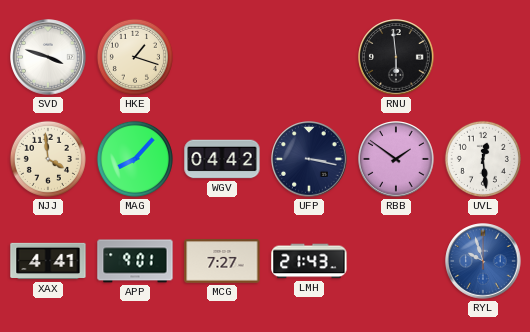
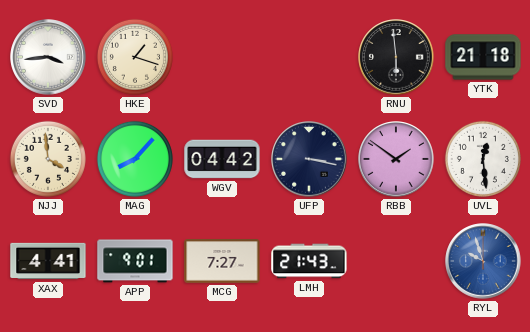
SVD: 3:48 -> 3:44 (48, 57)
YTK: none -> 21:18 (483, 57)
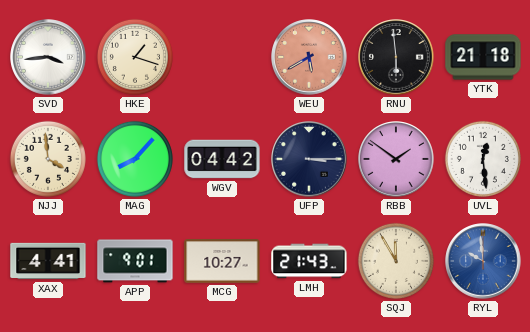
WEU: none -> 5:40 (309, 57)
UFP: 3:17 -> 3:15 (309, 159)
MCG: 7:27 -> 10:27 (222, 261)
SQJ: none -> 11:55 (396, 261)
RYL: 9:57 -> 9:59 (483, 261)
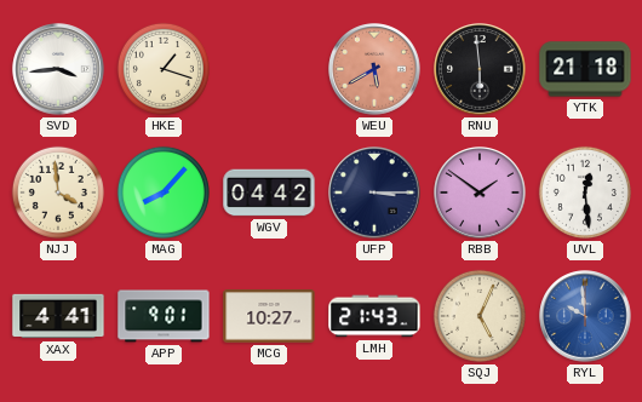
SQJ: 11:55 -> 5:04 (480, 316)
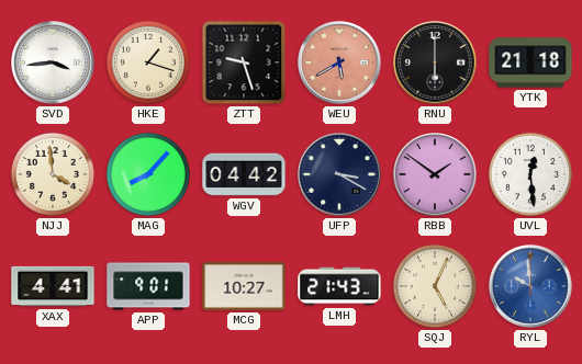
ZTT: none -> 9:27 (244, 62)
RNU: 5:59 -> 6:00 (435, 62)
UFP: 3:15 -> 3:20 (339, 174)
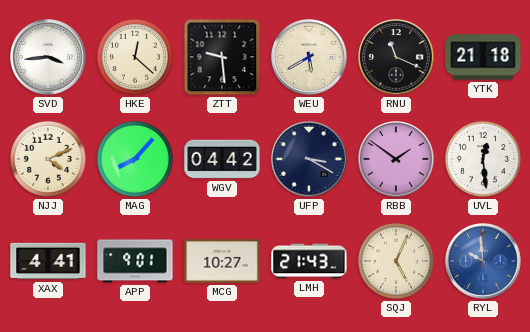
HKE: 1:18 -> 12:22 (135, 57)
ZTT: 9:27 -> 9:29 (222, 57)
WEU dial: salmon -> cream (309, 57)
RNU: 6:00 -> 11:19 (396, 57)
NJJ: 3:59 -> 4:11 (48, 159)
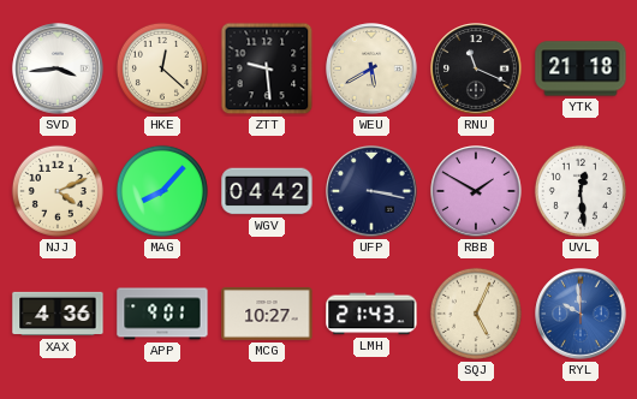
UFP: 3:20 -> 3:17 (371, 191)
RBB: 1:51 -> 1:50 (476, 191)
XAX: 4:41 -> 4:36 (58, 314)
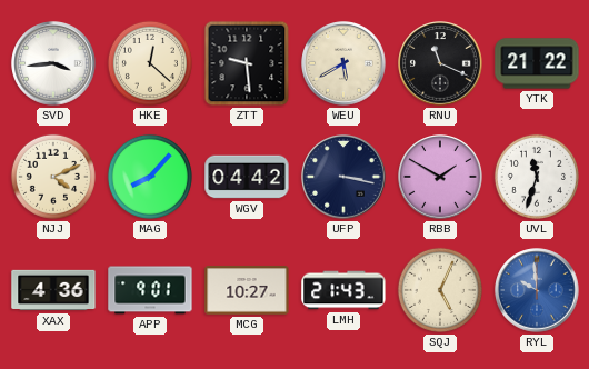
YTK: 21:18 -> 21:22 (537, 63)
UVL: 12:29 -> 11:33 (537, 177)
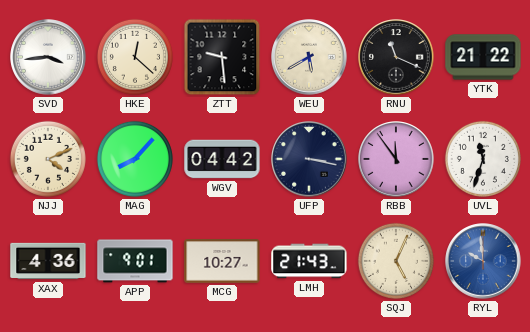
RBB: 1:50 -> 11:54 (396, 159)
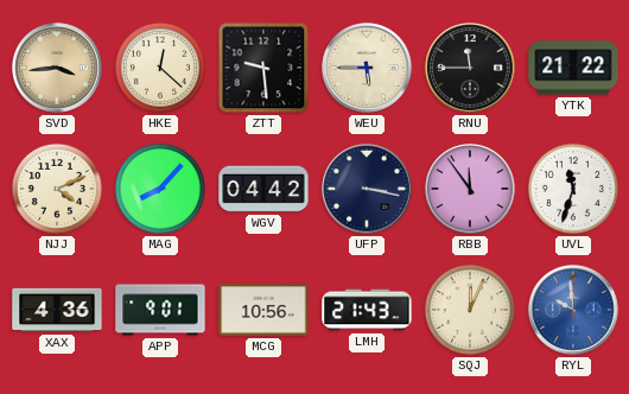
SVD dial: white -> champagne (57, 68)
WEU: 5:40 -> 5:45 (367, 68)
RNU: 11:19 -> 11:45 (470, 68)
MCG: 10:27 -> 10:56 (263, 310)
SQJ: 5:04 -> 12:04 (470, 310)
